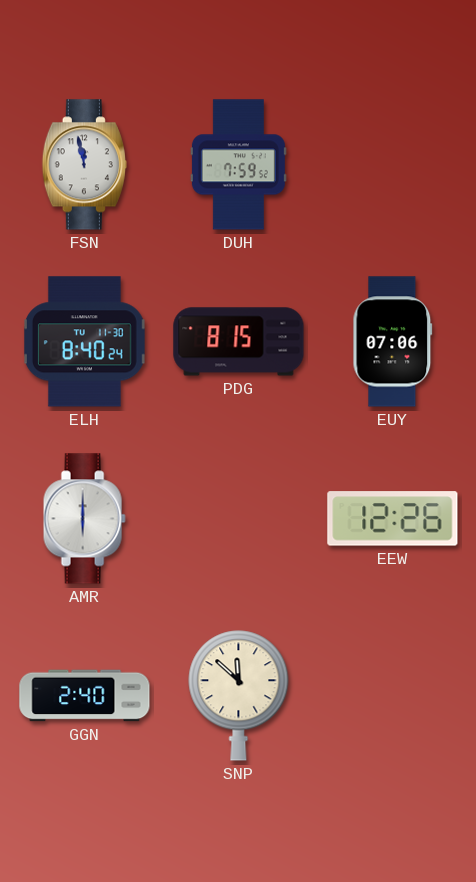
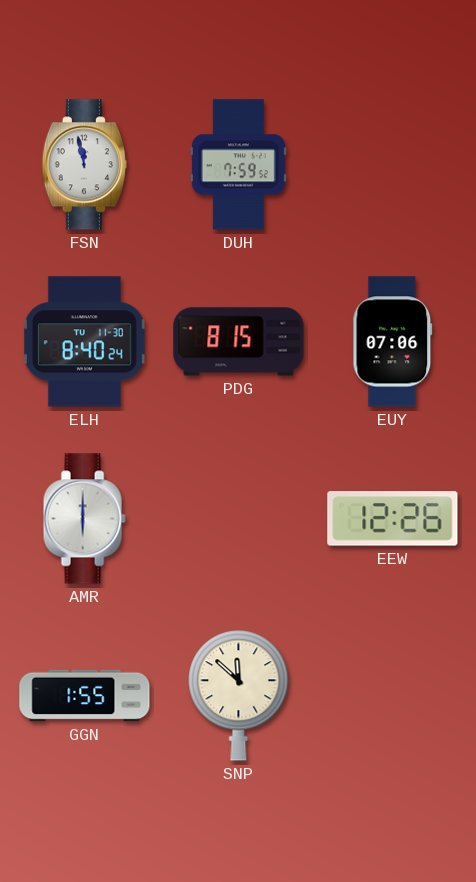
GGN: 2:40 -> 1:55 (85, 696)
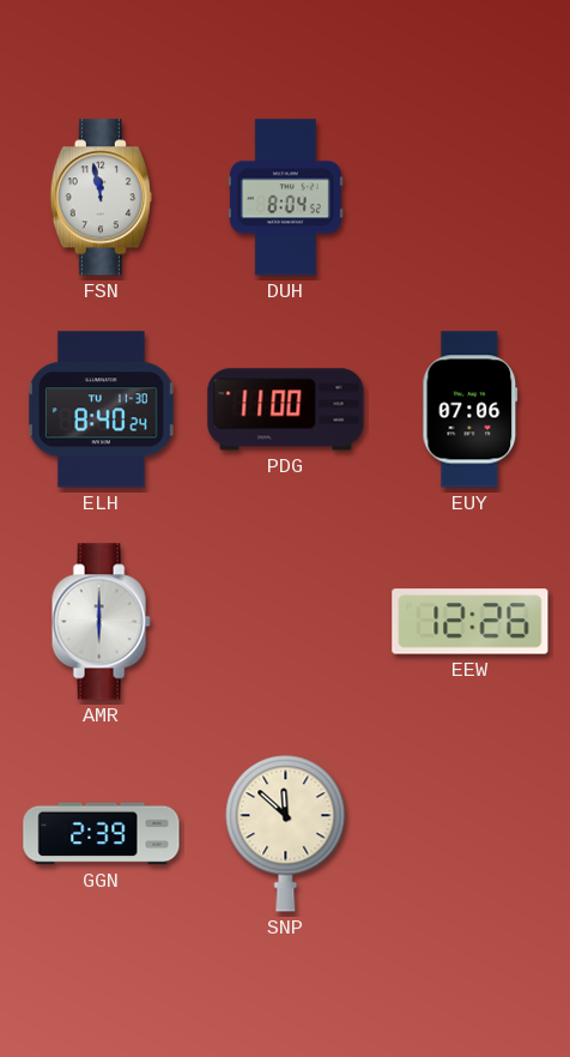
DUH: 7:59 -> 8:04 (285, 198)
PDG: 8:15 -> 11:00 (286, 410)
GGN: 1:55 -> 2:39 (102, 834)
